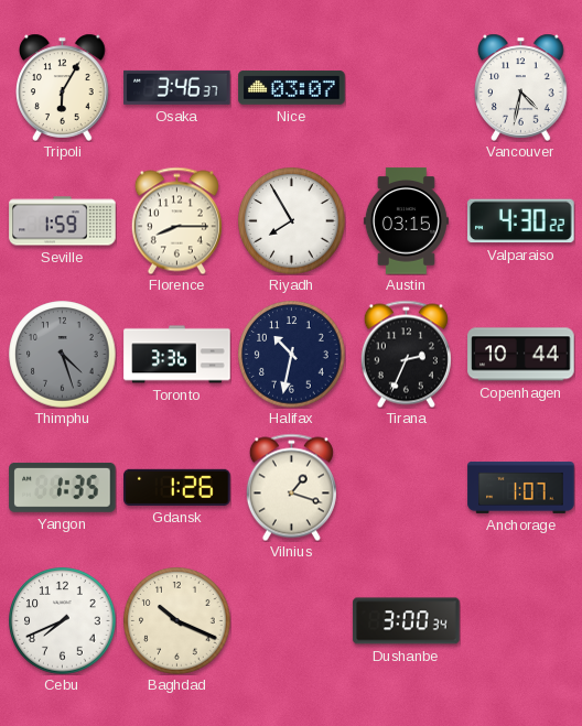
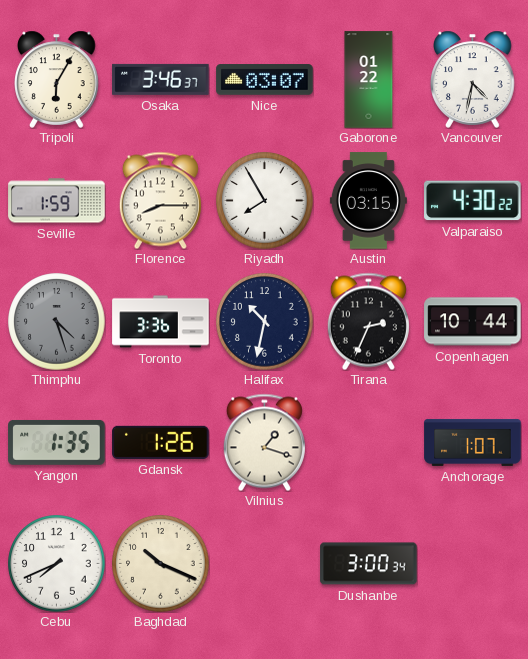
Gaborone: none -> 01:22 (369, 80)
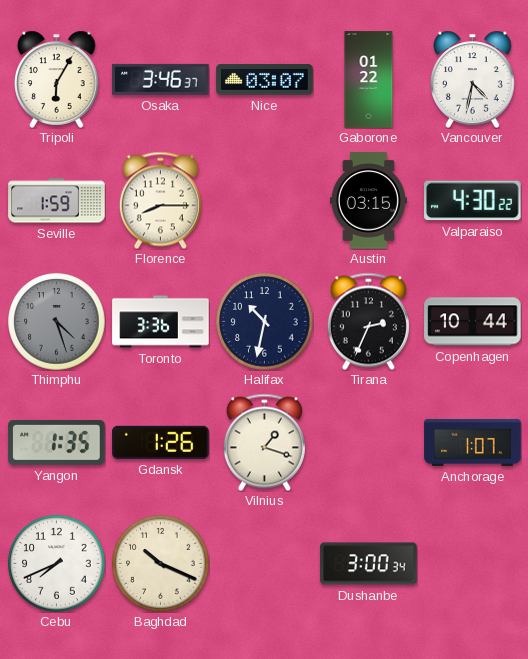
Riyadh: 7:55 -> none (265, 201)
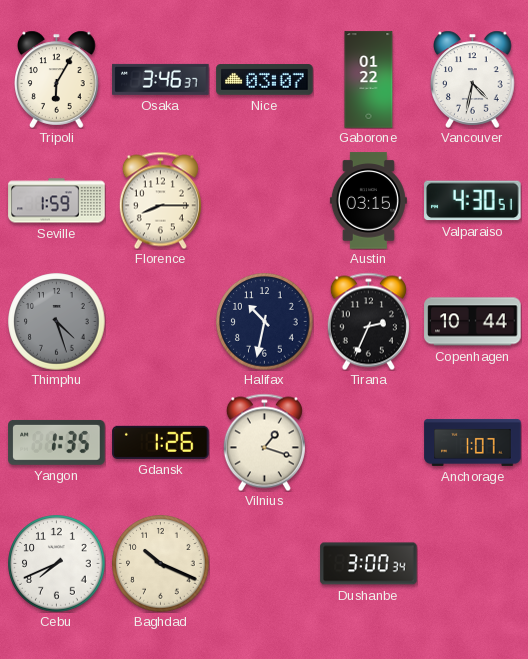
Valparaiso: 4:30:22 -> 4:30:51 (473, 201)
Toronto: 3:36 -> none (161, 322)
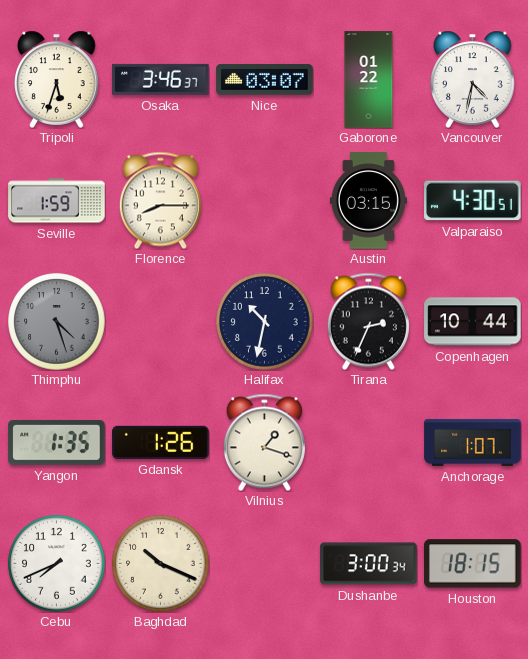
Tripoli: 6:05 -> 5:33 (57, 79)
Houston: none -> 18:15 (473, 564)
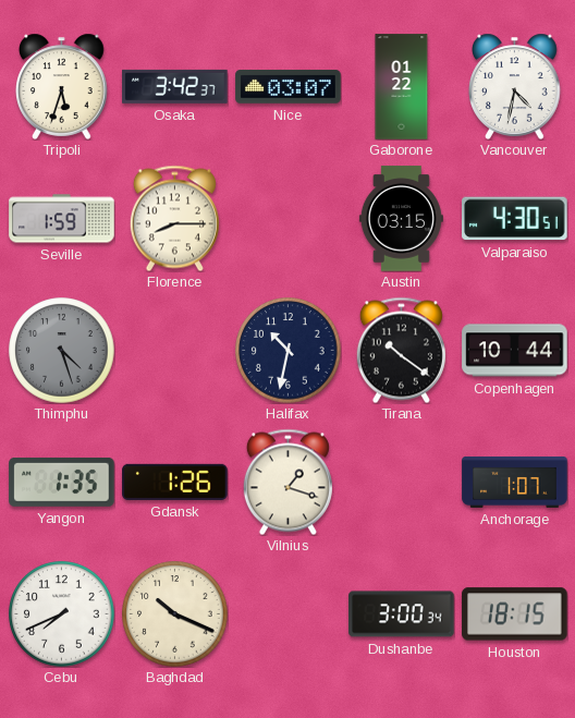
Osaka: 3:46 -> 3:42 (175, 86)
Tirana: 2:34 -> 10:21 (401, 350)
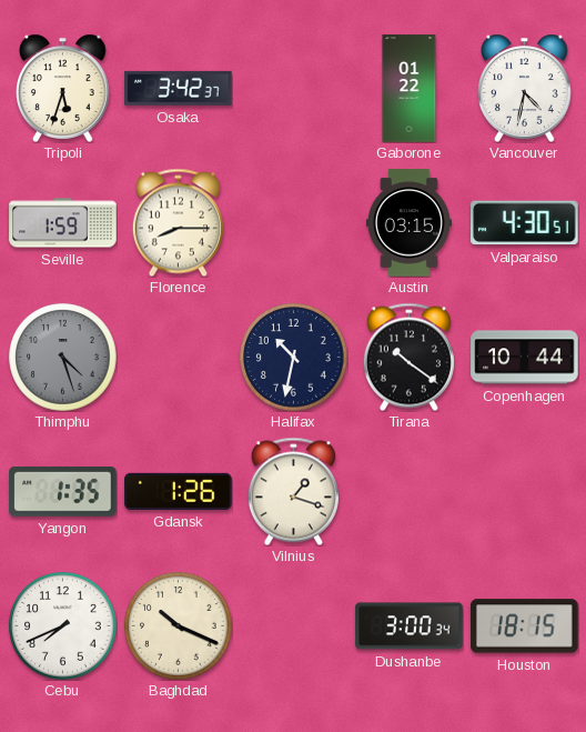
Nice: 03:07 -> none (289, 87)
Anchorage: 1:07 -> none (515, 482)
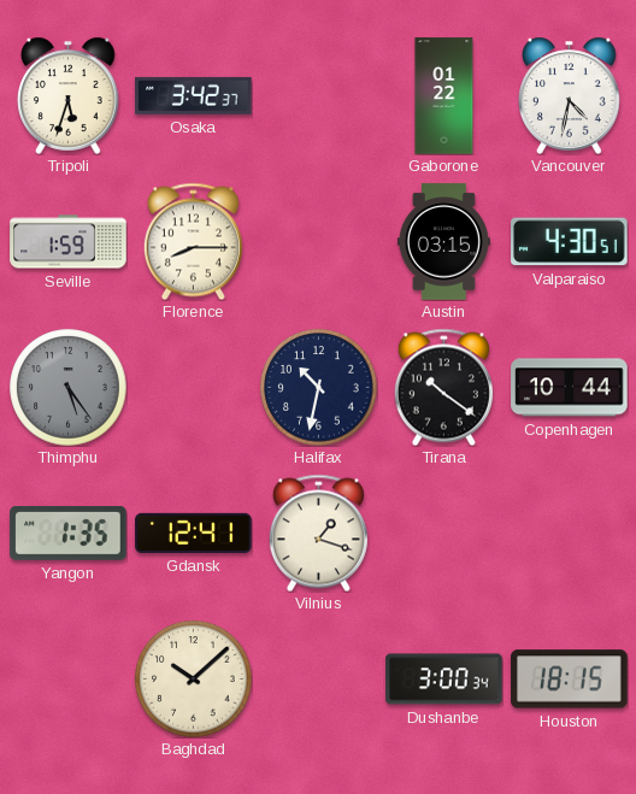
Thimphu: 4:27 -> 5:24 (69, 388)
Gdansk: 1:26 -> 12:41 (194, 533)
Cebu: 7:41 -> none (63, 626)
Baghdad: 10:19 -> 10:08 (194, 680)
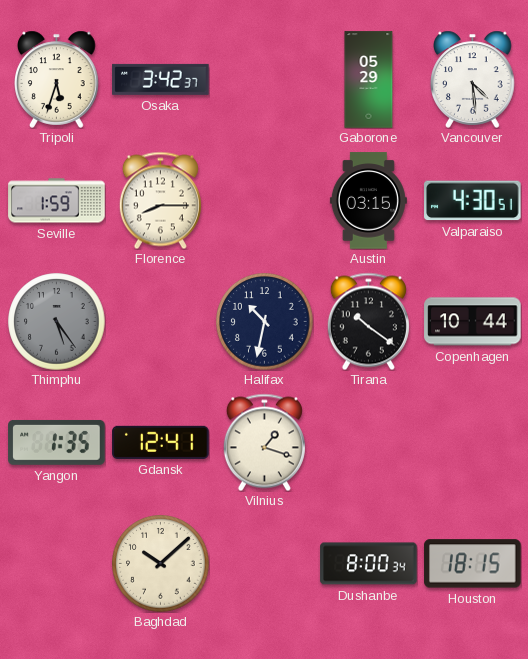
Gaborone: 01:22 -> 05:29 (369, 80)
Vancouver: 4:32 -> 4:29 (473, 79)
Dushanbe: 3:00 -> 8:00 (369, 564)
